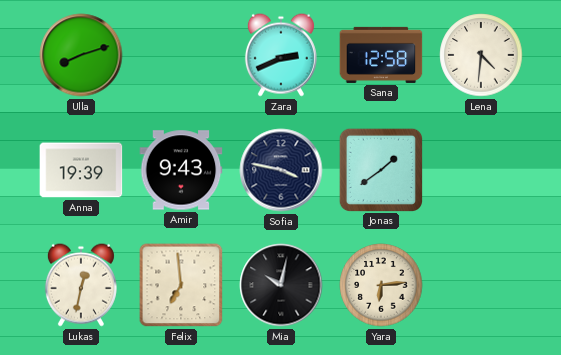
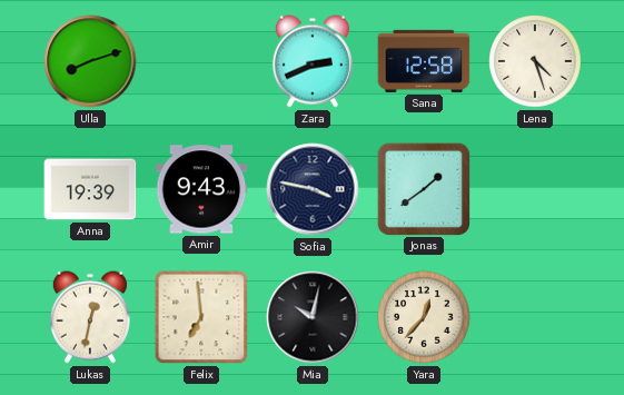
Lena: 4:31 -> 4:27 (535, 61)
Yara: 6:14 -> 12:37 (424, 317)
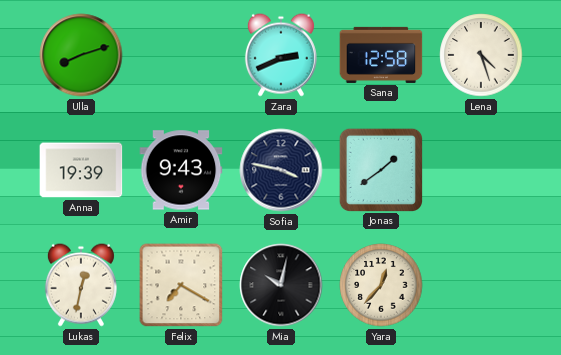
Felix: 6:59 -> 7:20 (181, 285)
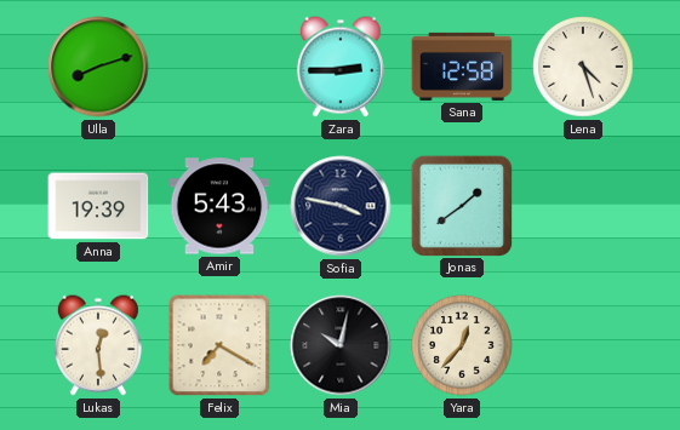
Zara: 2:41 -> 2:45 (341, 67)
Amir: 9:43 -> 5:43 (219, 206)
Lukas: 12:32 -> 12:29 (98, 345)
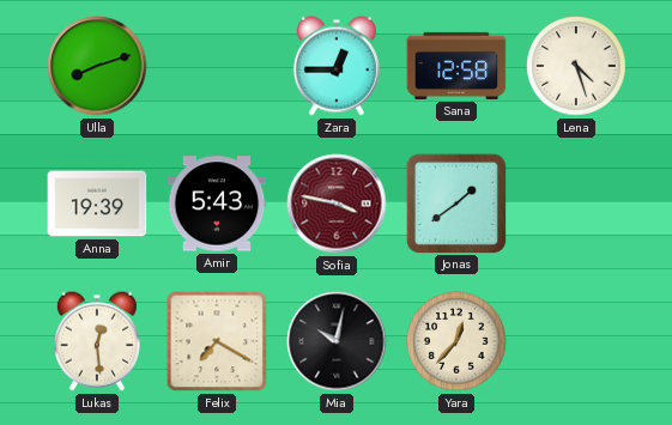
Zara: 2:45 -> 12:45 (337, 66)
Sofia dial: navy -> burgundy (337, 204)
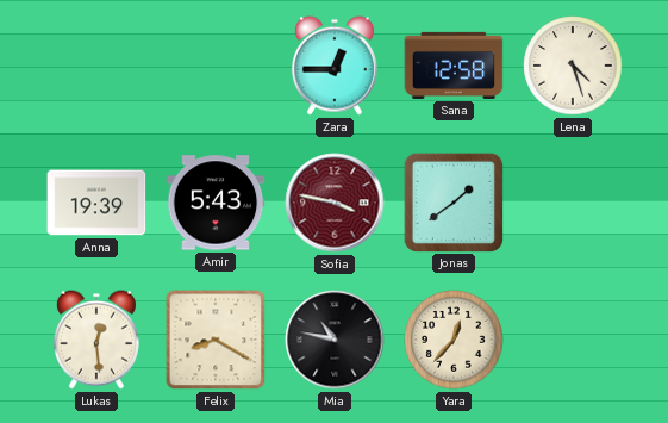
Ulla: 8:12 -> none (97, 66)
Felix: 7:20 -> 8:20 (216, 340)
Mia: 10:02 -> 10:47 (335, 340)
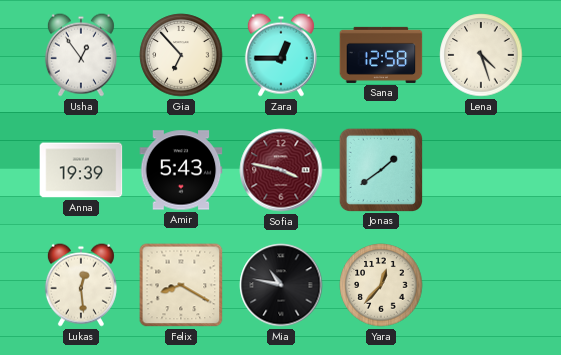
Usha: none -> 12:54 (81, 55)
Gia: none -> 6:53 (181, 55)
